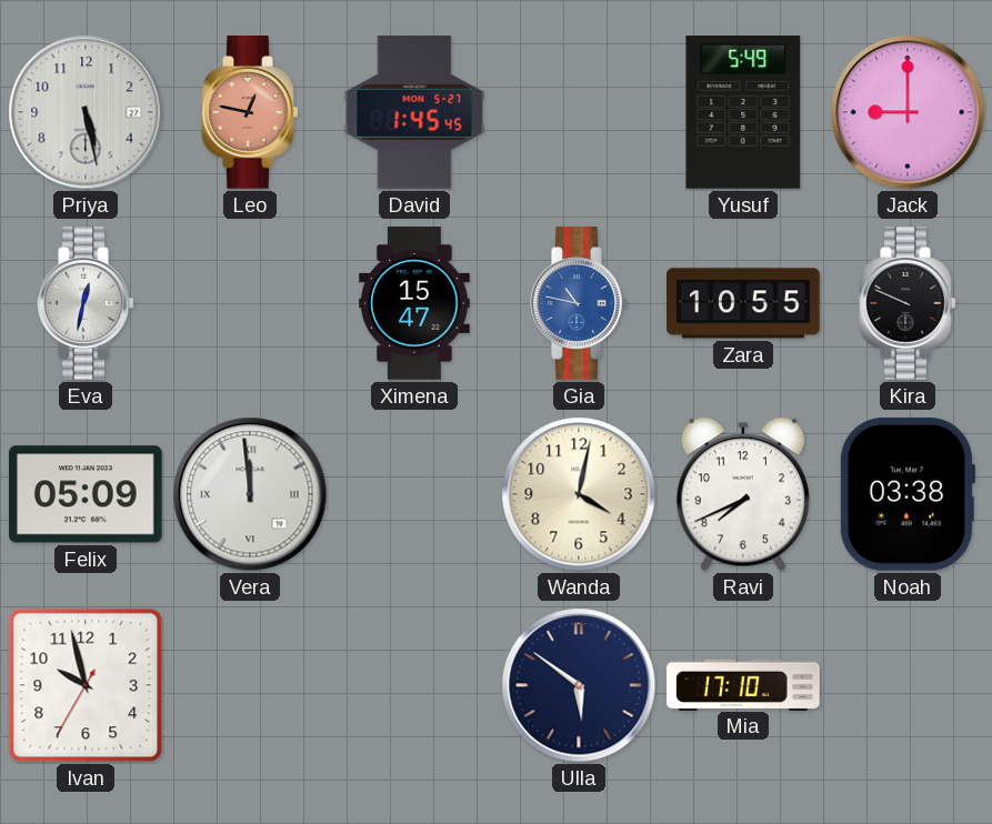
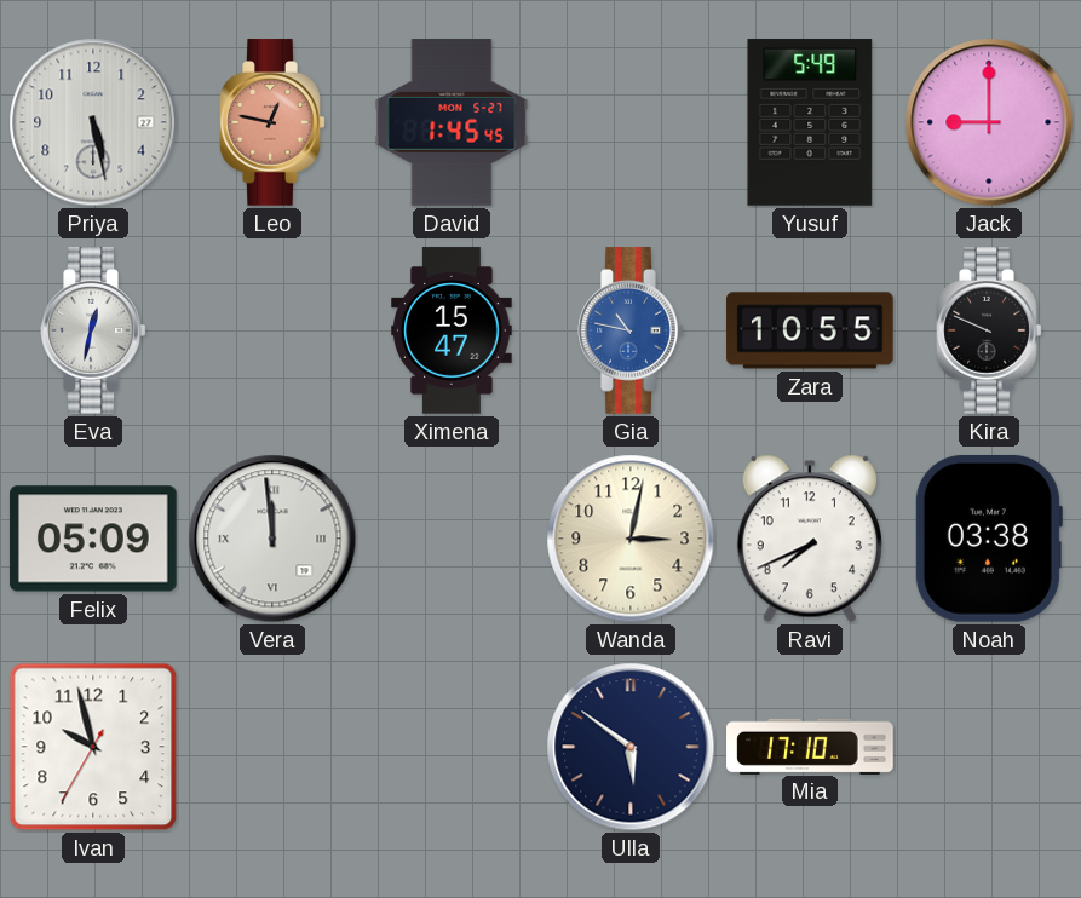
Wanda: 4:02 -> 3:02 (631, 539)
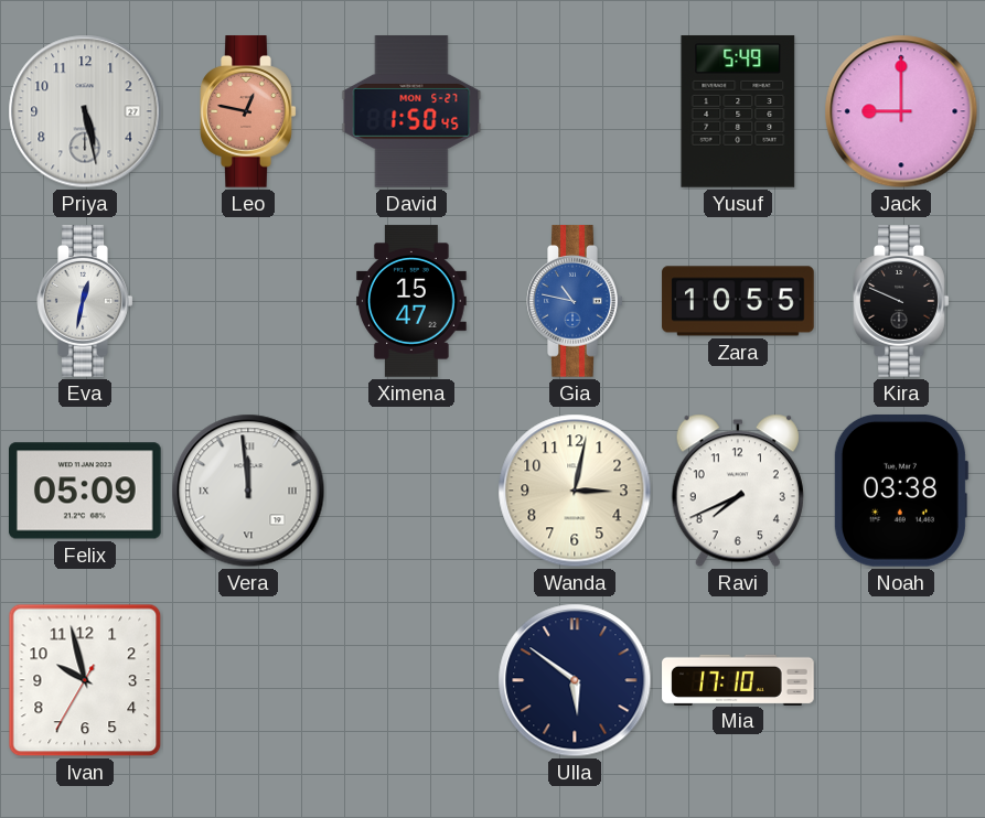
David: 1:45 -> 1:50 (411, 111)
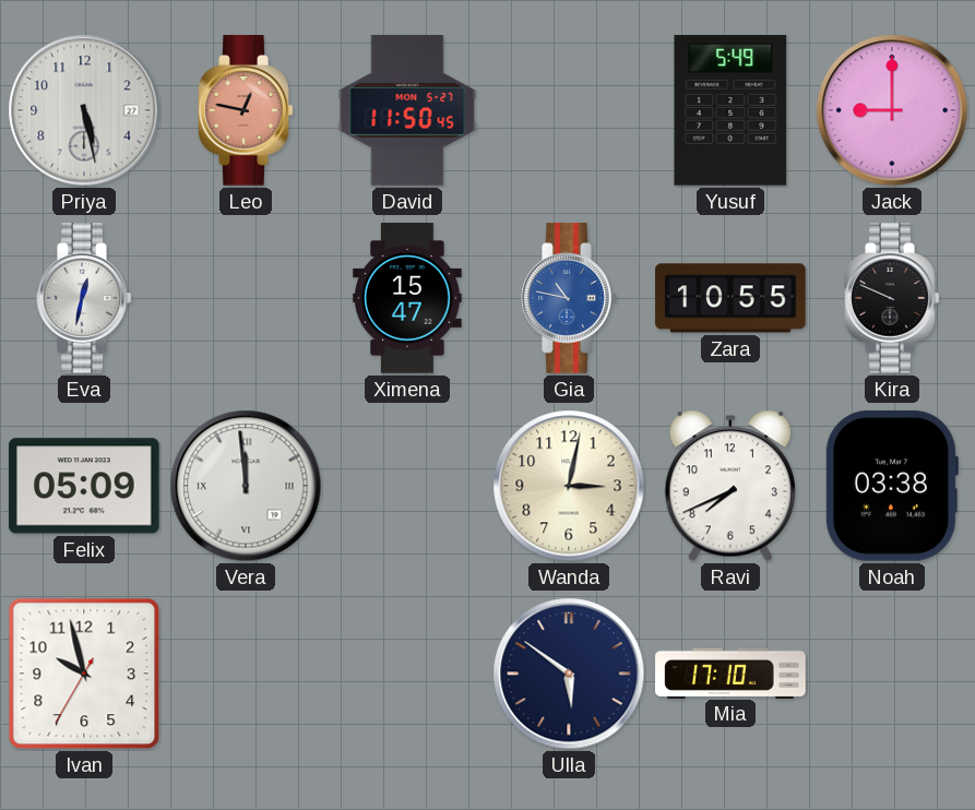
David: 1:50 -> 11:50 (407, 110)
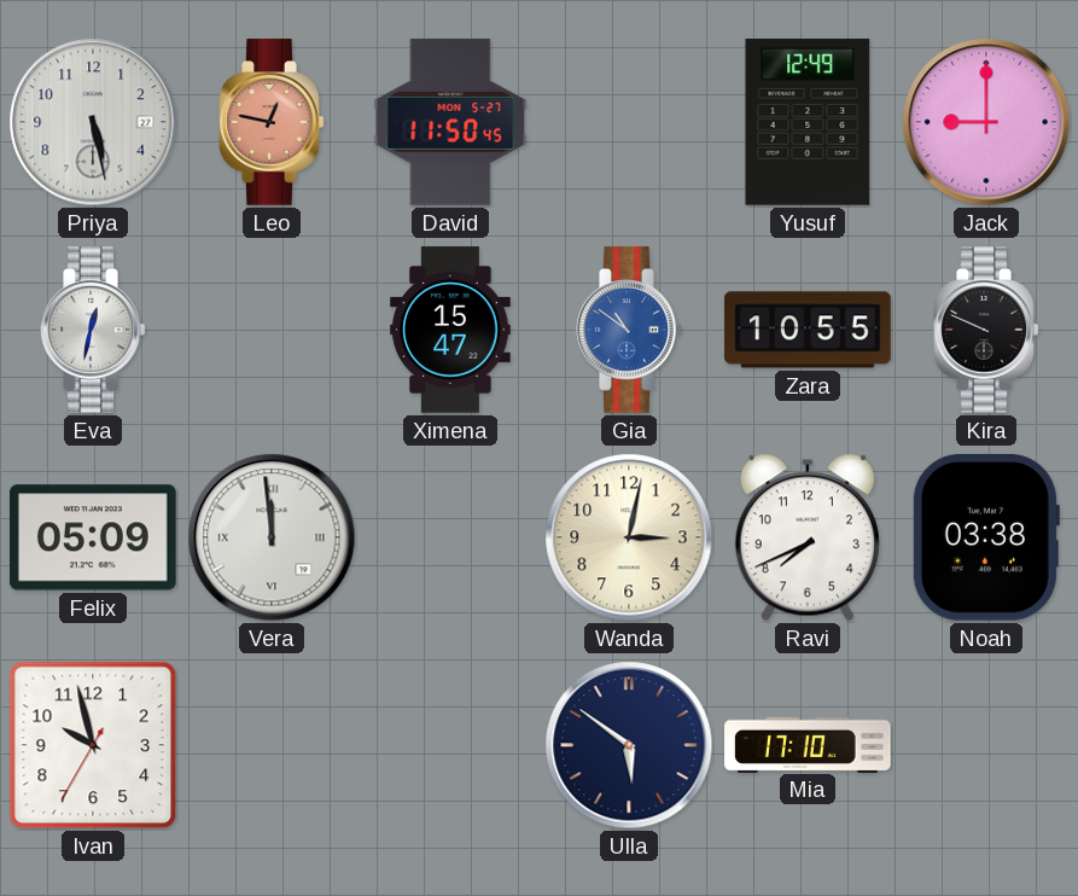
Yusuf: 5:49 -> 12:49 (808, 122)
Gia: 10:47 -> 10:51 (629, 330)
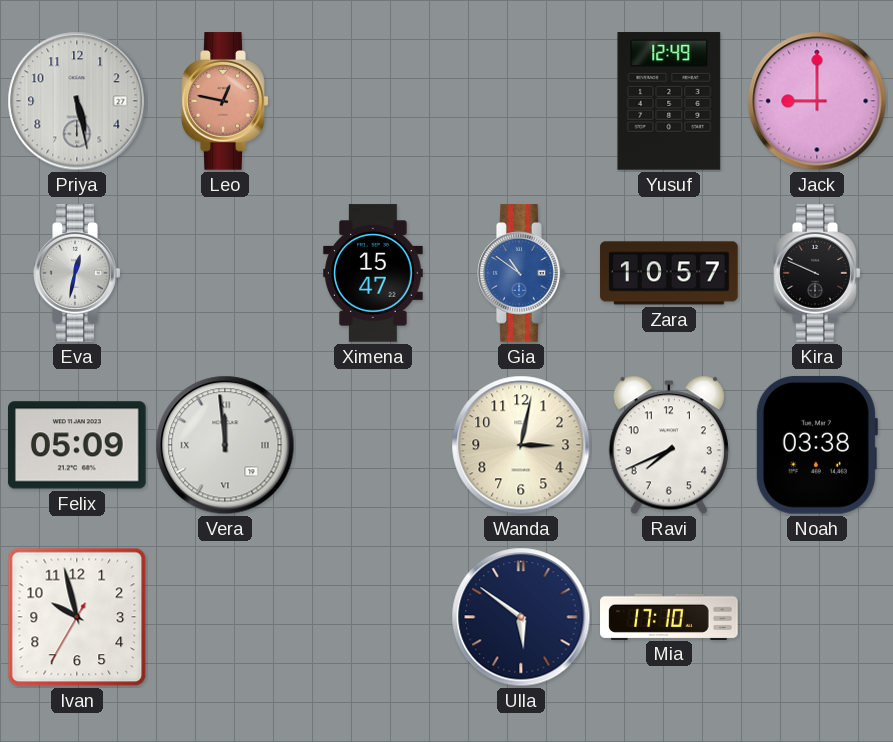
David: 11:50 -> none (450, 122)
Zara: 10:55 -> 10:57 (669, 273)
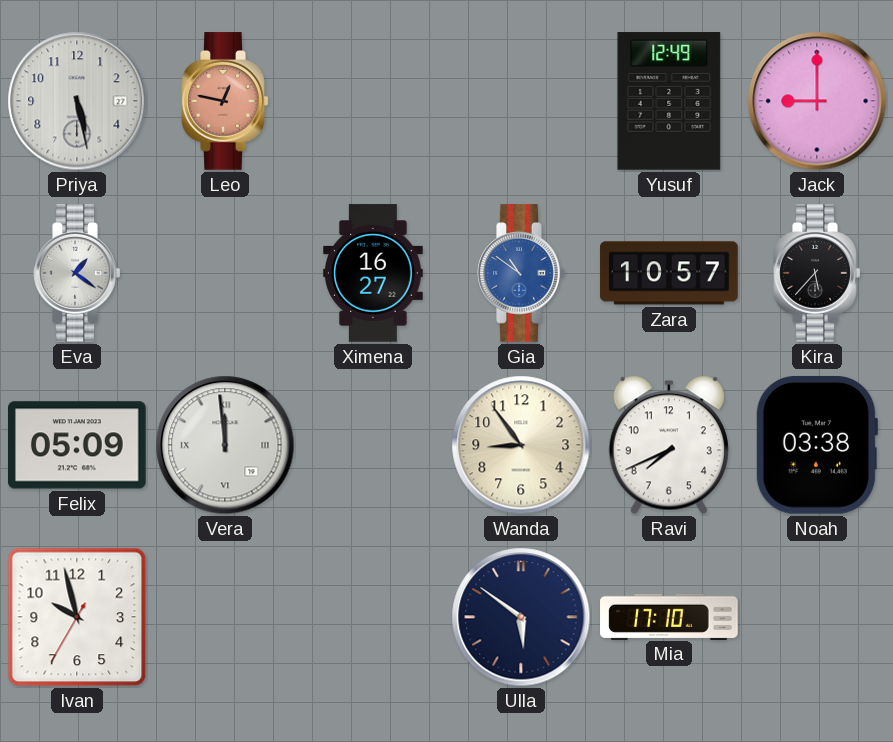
Eva: 12:32 -> 1:21 (77, 273)
Ximena: 15:47 -> 16:27 (373, 273)
Kira: 9:49 -> 5:37 (817, 273)
Wanda: 3:02 -> 8:54 (521, 445)
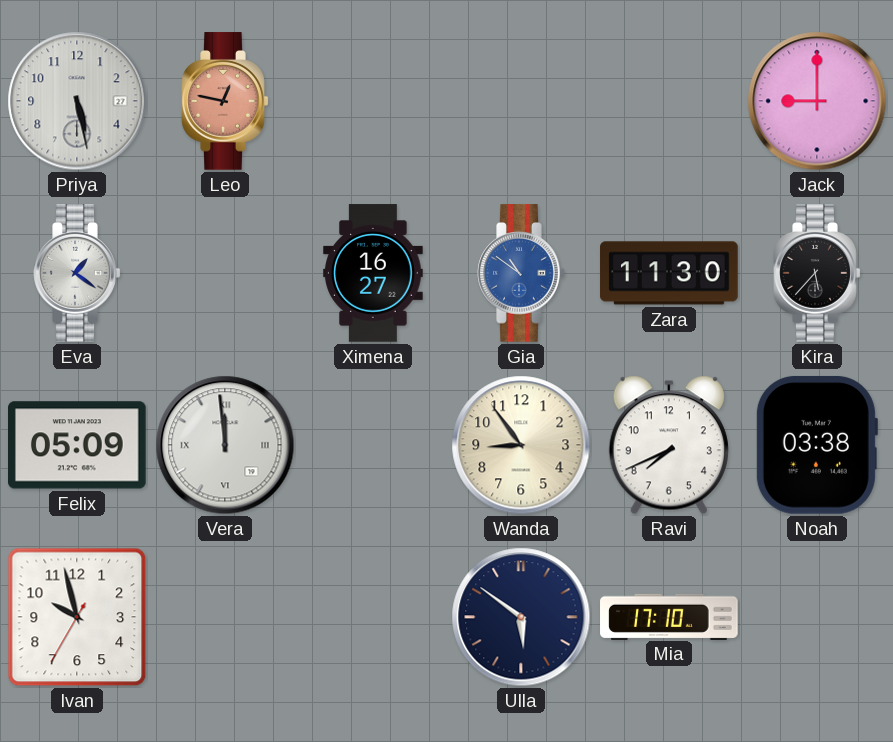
Yusuf: 12:49 -> none (669, 101)
Zara: 10:57 -> 11:30 (669, 273)
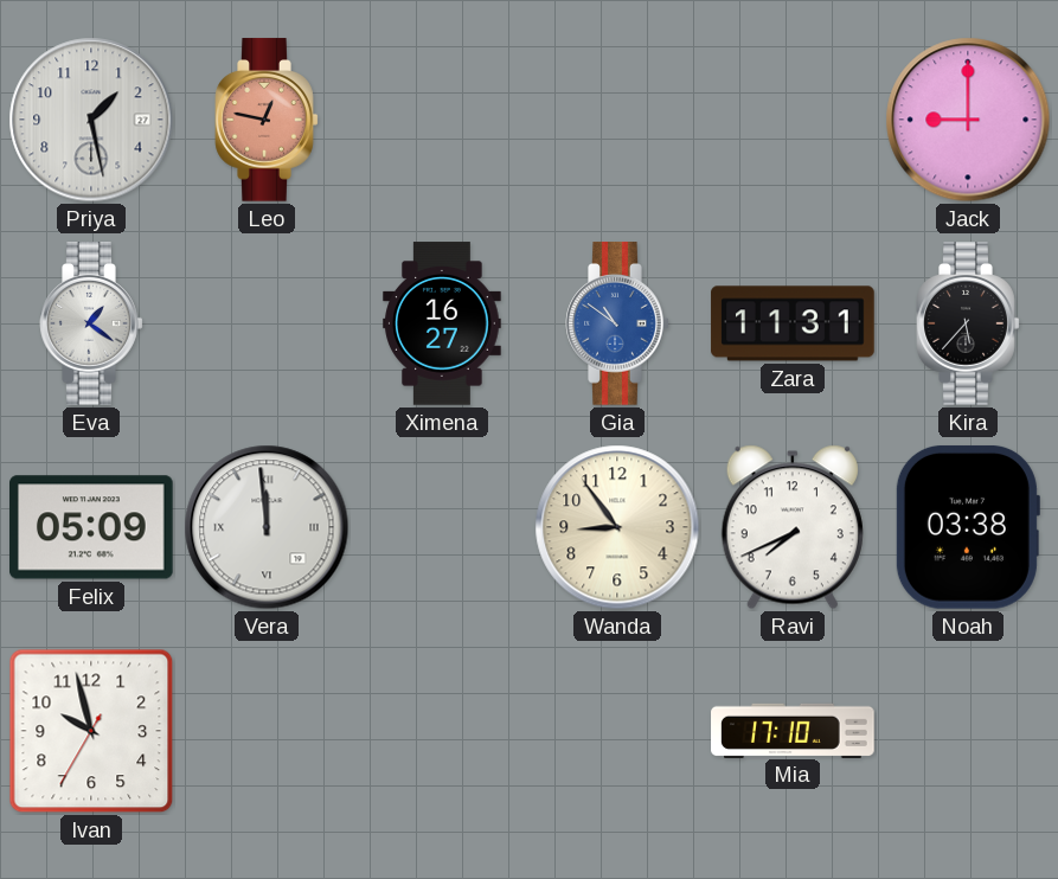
Priya: 5:28 -> 1:28 (91, 120)
Zara: 11:30 -> 11:31 (793, 323)
Ulla: 5:51 -> none (521, 617)
